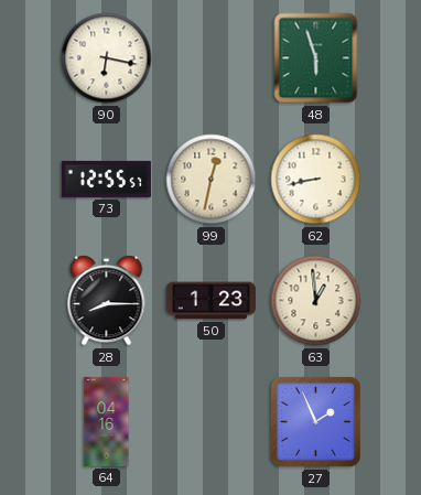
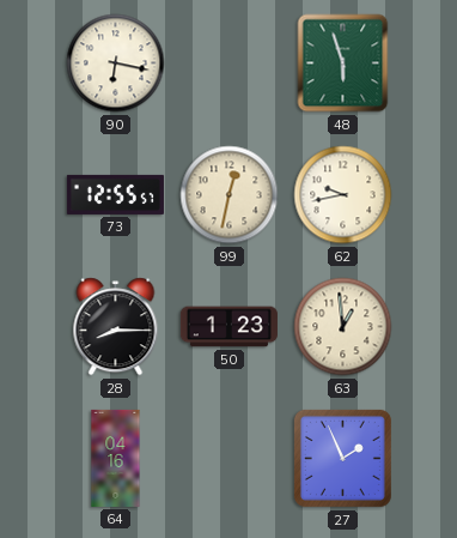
62: 8:43 -> 9:43 (343, 195)
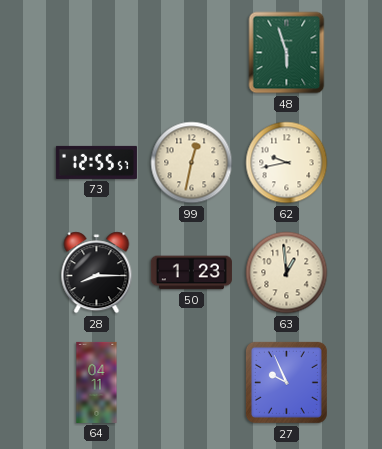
90: 6:17 -> none (116, 64)
64: 04:16 -> 04:11 (97, 382)
27: 1:56 -> 9:56 (286, 382)
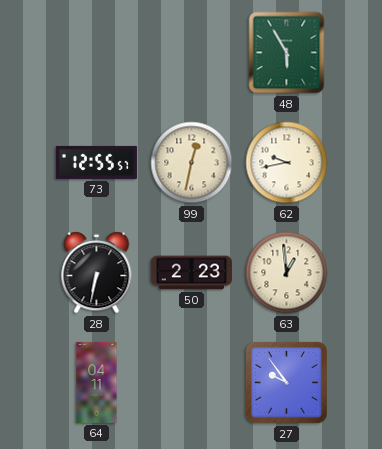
48: 5:57 -> 5:55 (287, 53)
28: 8:15 -> 6:32 (97, 273)
50: 1:23 -> 2:23 (191, 273)
27: 9:56 -> 9:54 (286, 382)
